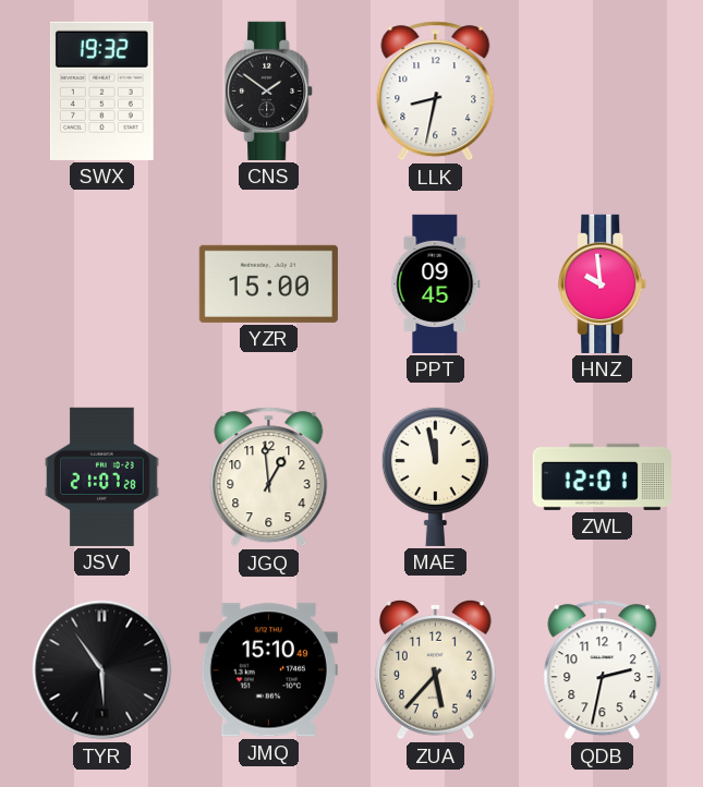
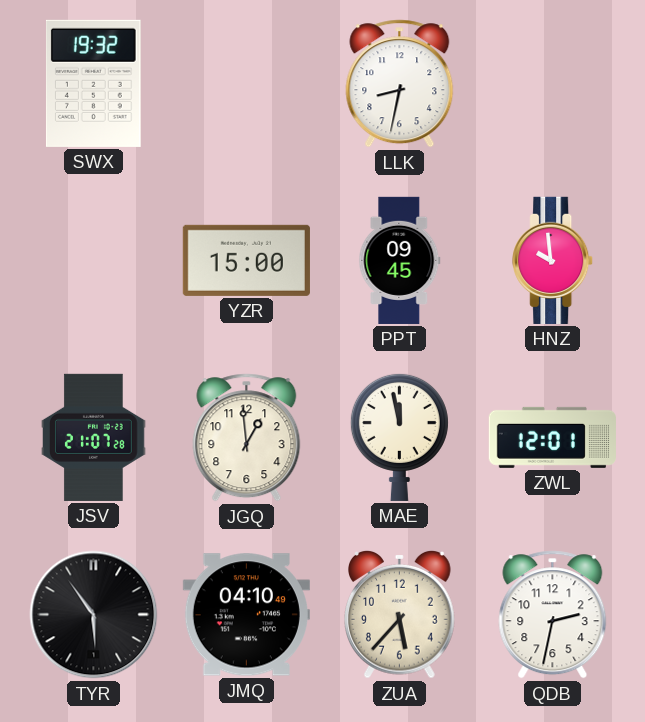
CNS: 1:51 -> none (269, 90)
JMQ: 15:10 -> 04:10 (246, 615)
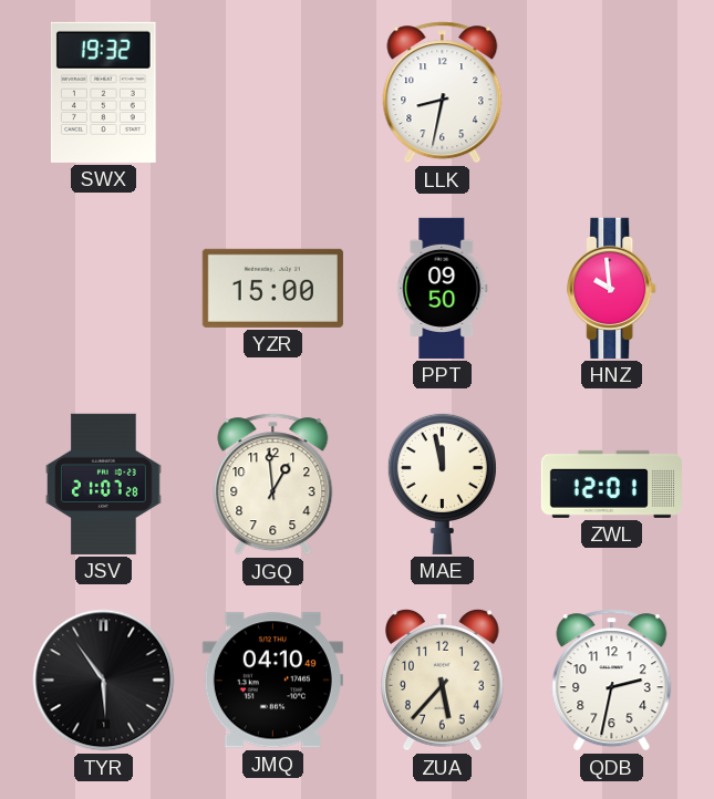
PPT: 09:45 -> 09:50 (443, 288)
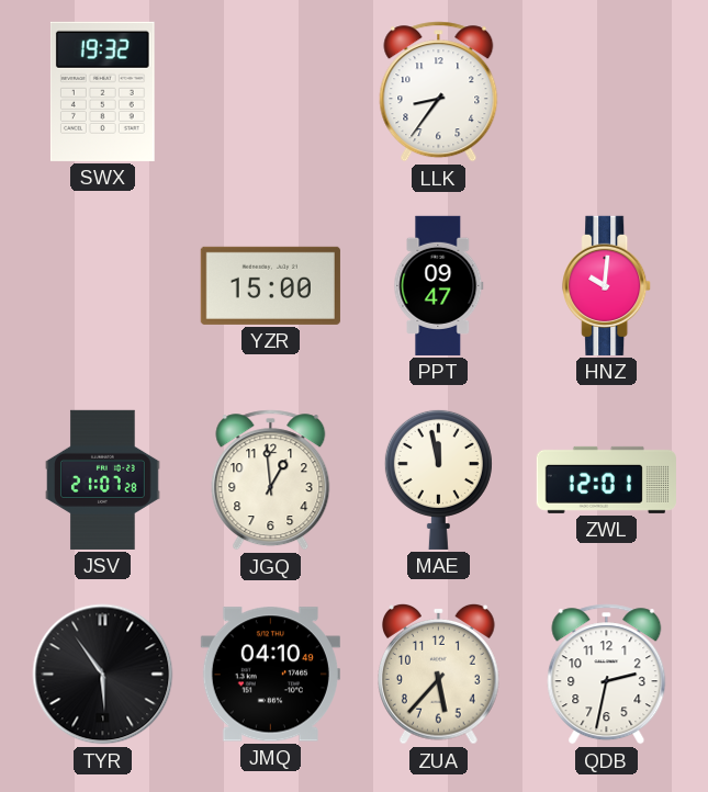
LLK: 8:32 -> 8:36 (439, 92)
PPT: 09:50 -> 09:47 (439, 285)
HNZ: 9:59 -> 10:01 (607, 285)
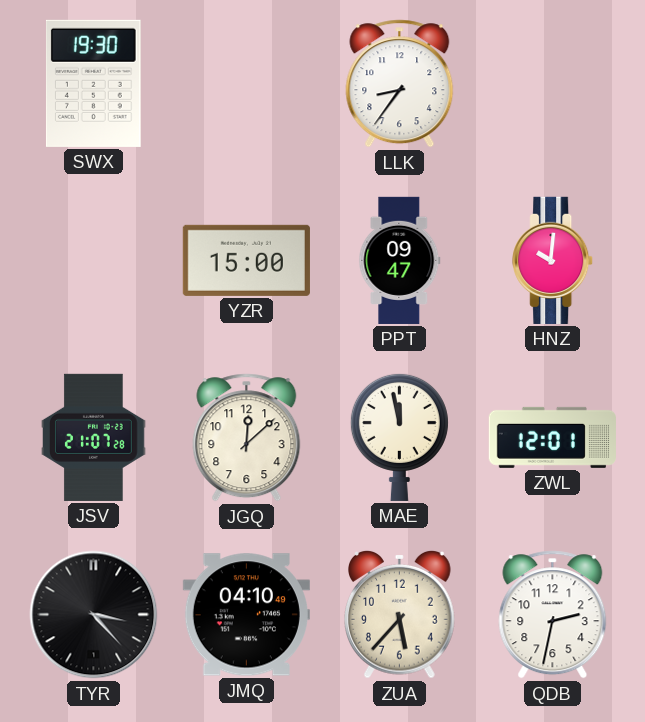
SWX: 19:32 -> 19:30 (93, 83)
JGQ: 12:59 -> 12:08 (247, 438)
TYR: 5:54 -> 3:23 (94, 615)
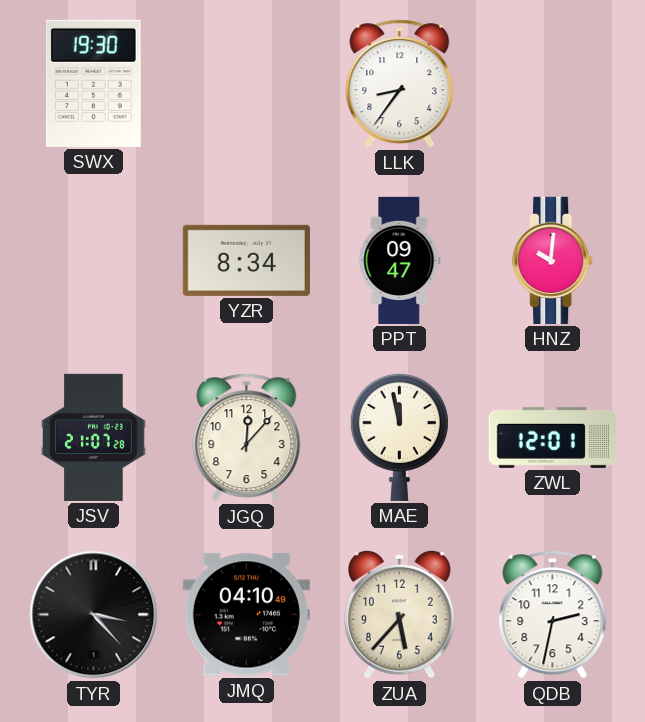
YZR: 15:00 -> 8:34 (246, 260)
JGQ: 12:08 -> 12:07 (247, 438)
